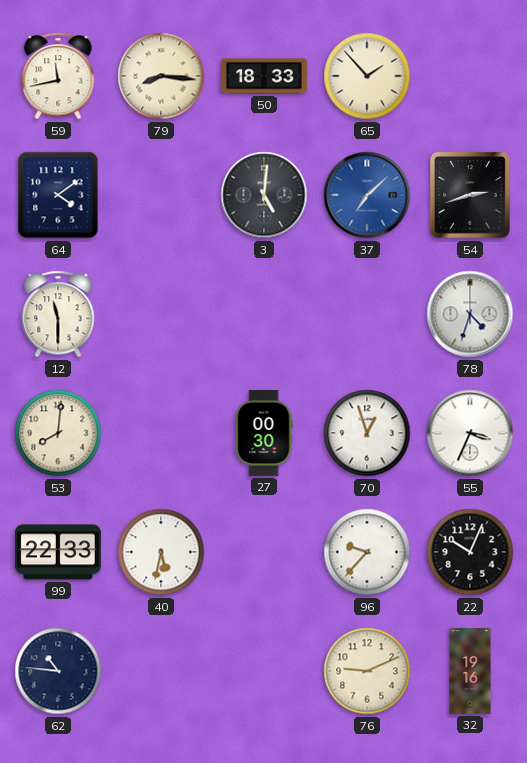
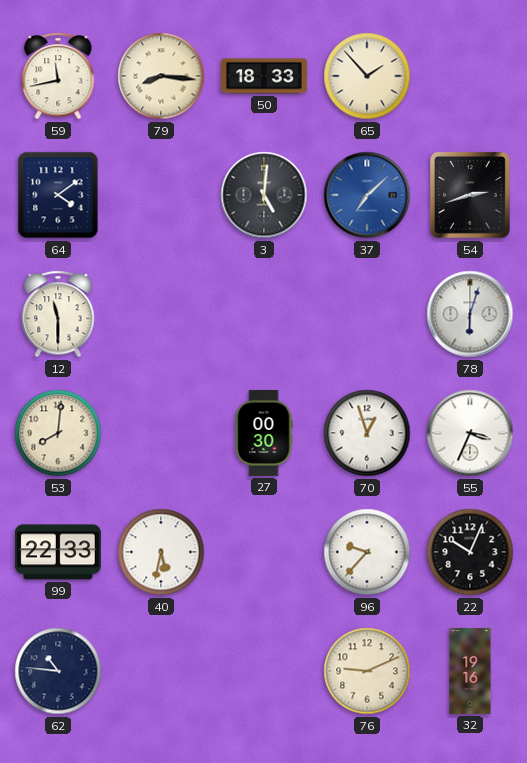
78: 4:33 -> 6:03 (470, 314)
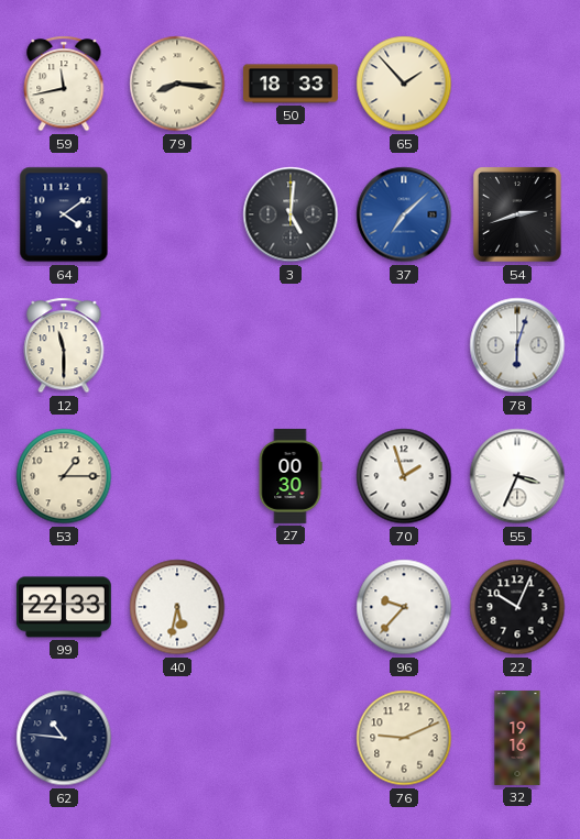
53: 8:01 -> 1:15 (64, 476)
70: 12:57 -> 1:57 (404, 476)
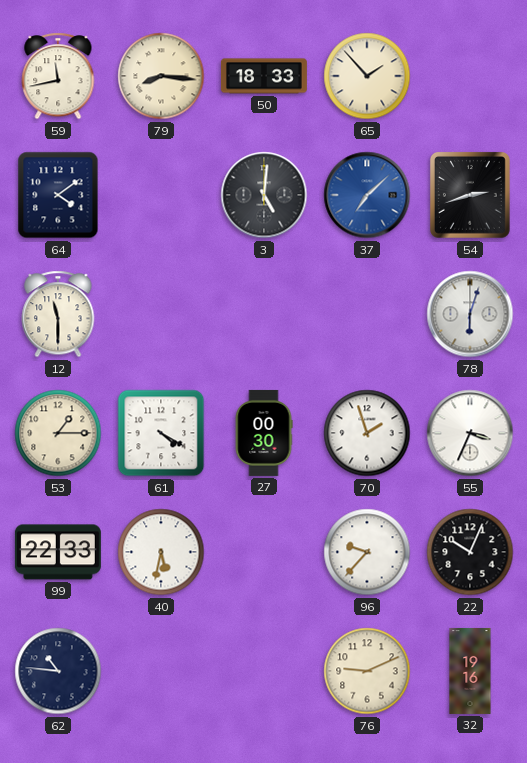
61: none -> 4:20 (161, 433)
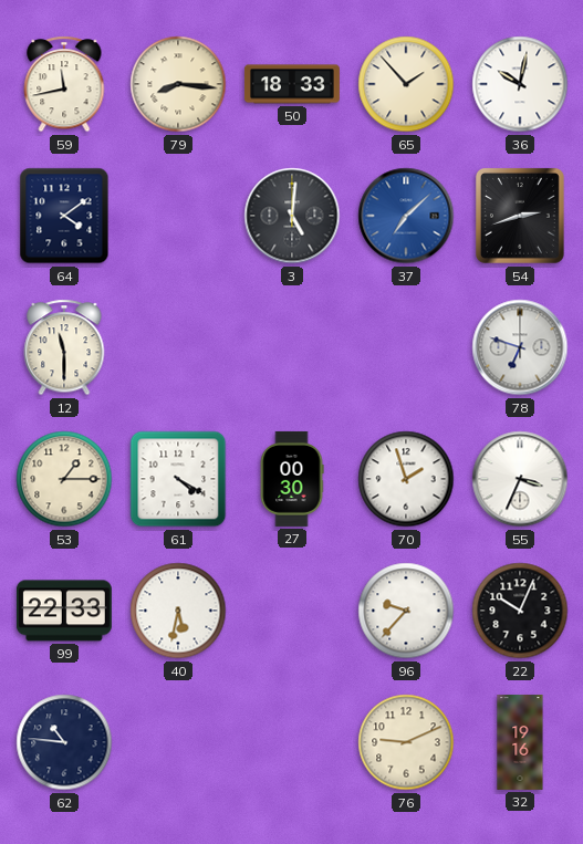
36: none -> 10:02 (520, 84)
78: 6:03 -> 6:48 (520, 347)
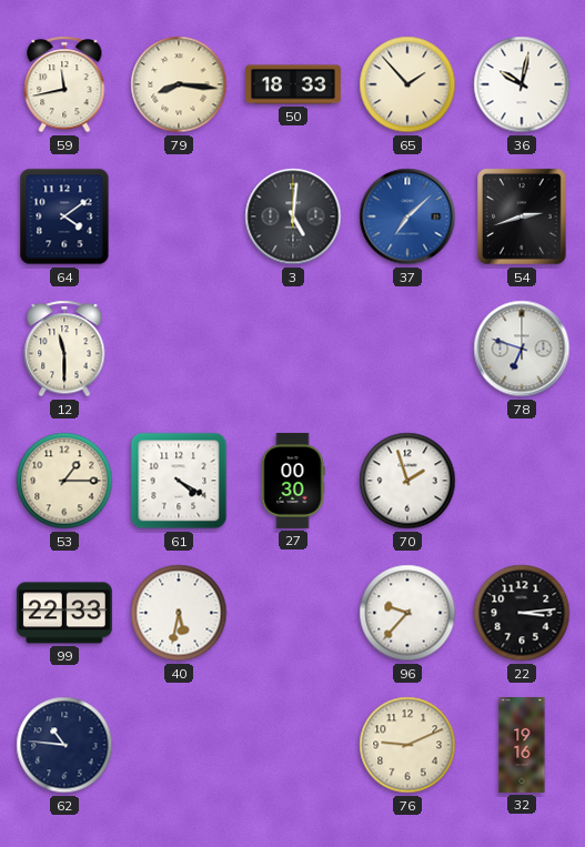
55: 3:34 -> none (520, 479)
22: 10:04 -> 3:14 (522, 613)
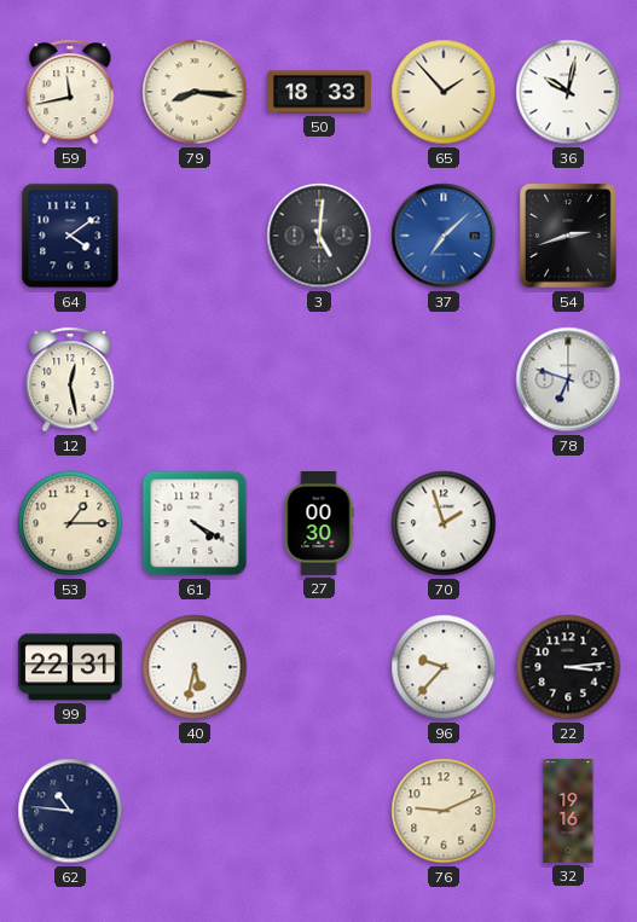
12: 11:30 -> 12:28 (70, 379)
99: 22:33 -> 22:31 (70, 667)
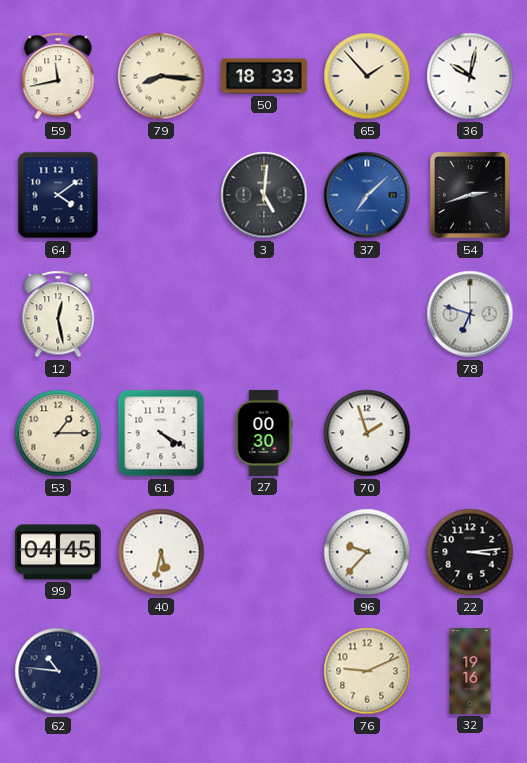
99: 22:31 -> 04:45 (58, 552)
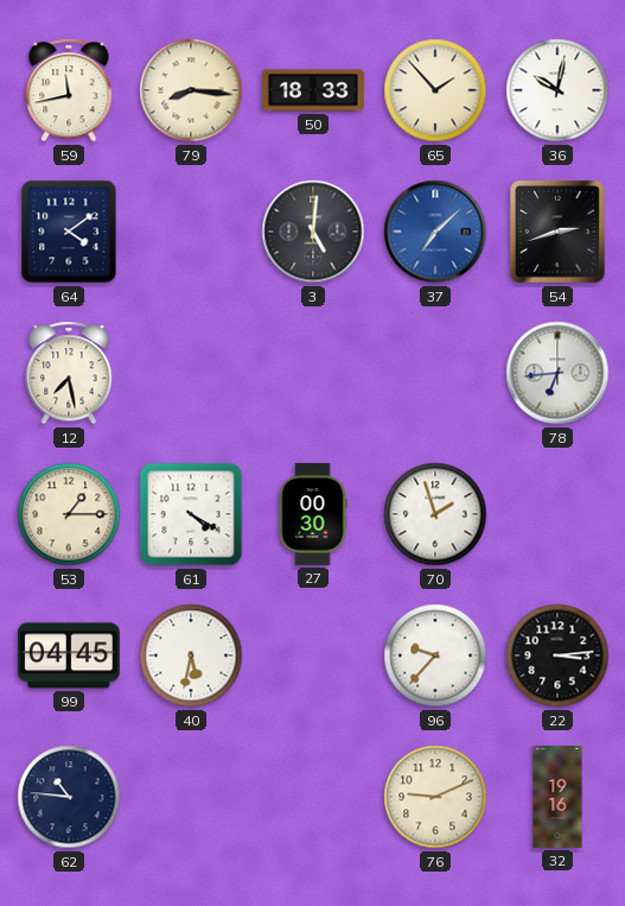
12: 12:28 -> 7:28 (69, 373)
78: 6:48 -> 6:44 (557, 373)
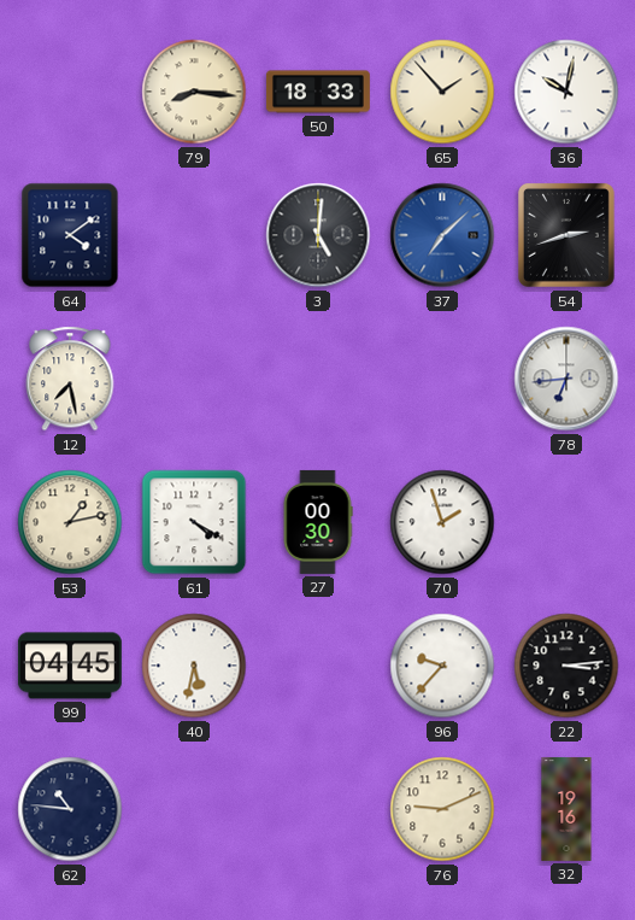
59: 11:43 -> none (69, 90)
53: 1:15 -> 1:13 (70, 522)
